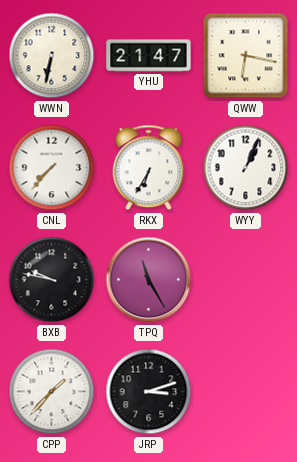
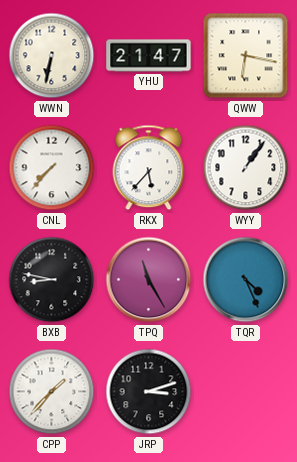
RKX: 6:35 -> 5:37 (149, 168)
WYY: 1:04 -> 1:06 (246, 168)
BXB: 9:47 -> 8:47 (52, 280)
TQR: none -> 4:26 (246, 280)
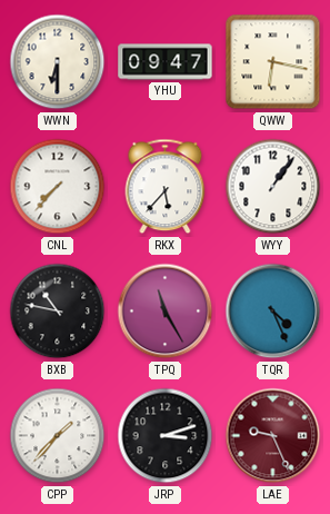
WWN: 6:32 -> 6:30 (58, 62)
YHU: 21:47 -> 09:47 (166, 62)
BXB: 8:47 -> 10:47 (58, 312)
LAE: none -> 9:26 (273, 436)
